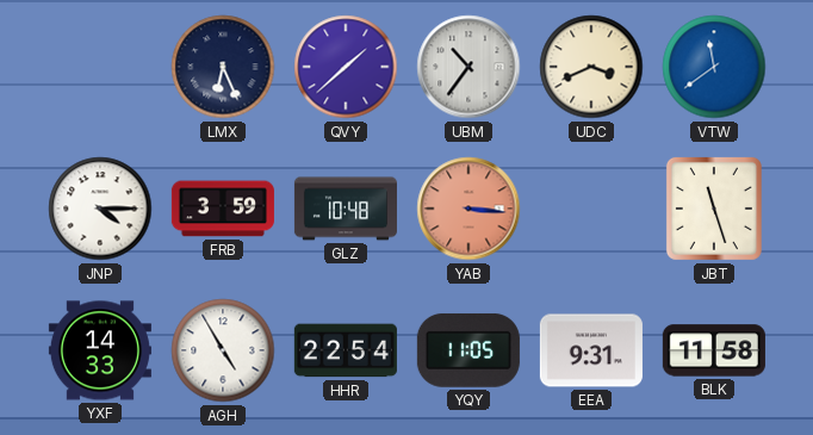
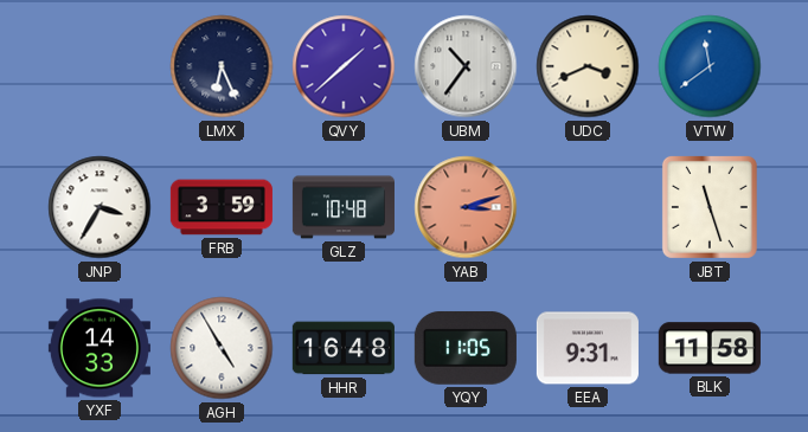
JNP: 4:15 -> 3:35 (100, 207)
YAB: 3:16 -> 3:12 (466, 207)
HHR: 22:54 -> 16:48 (344, 348)
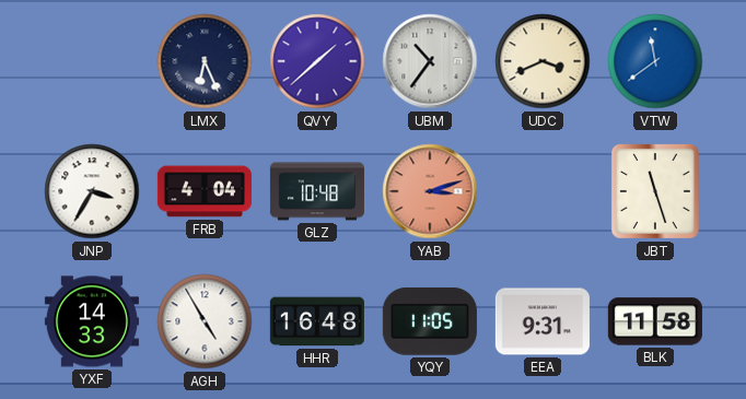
FRB: 3:59 -> 4:04 (205, 191)
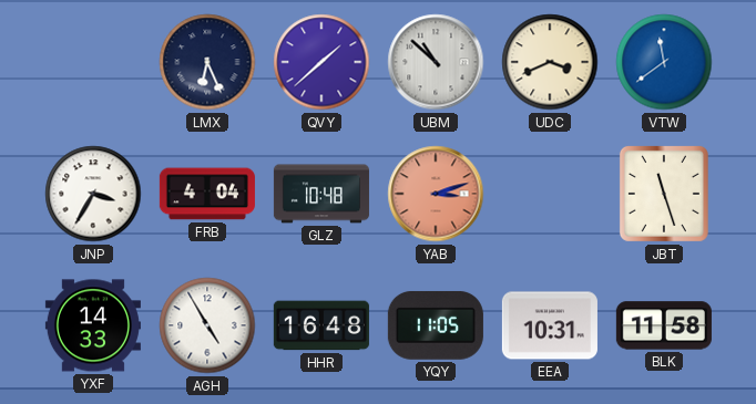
UBM: 10:36 -> 10:52 (436, 62)
EEA: 9:31 -> 10:31 (550, 325)
